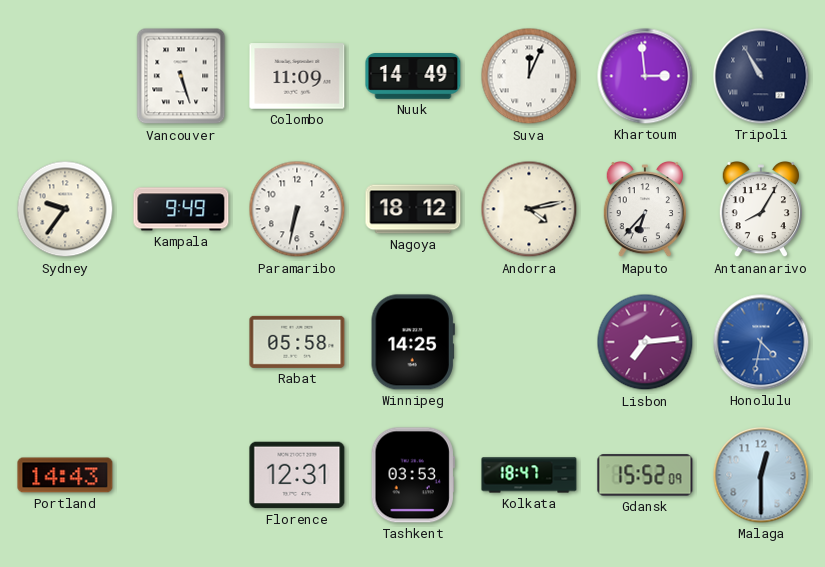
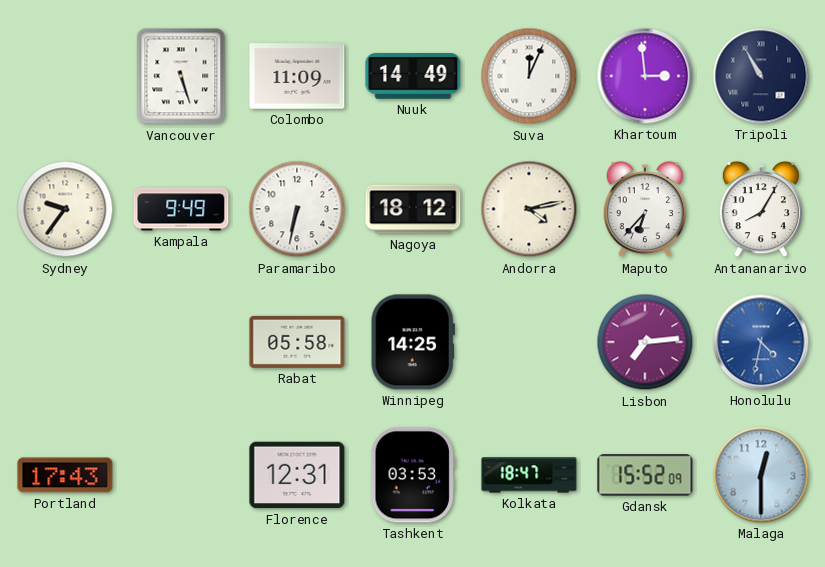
Portland: 14:43 -> 17:43 (65, 475)
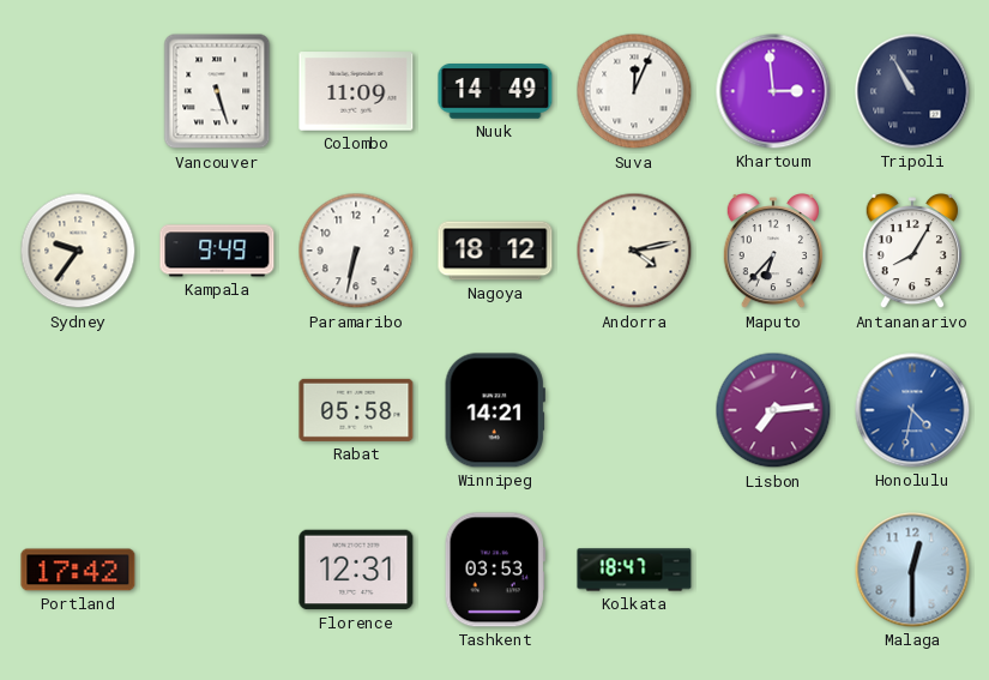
Winnipeg: 14:25 -> 14:21 (495, 410)
Portland: 17:43 -> 17:42 (78, 570)
Gdansk: 15:52 -> none (645, 475)
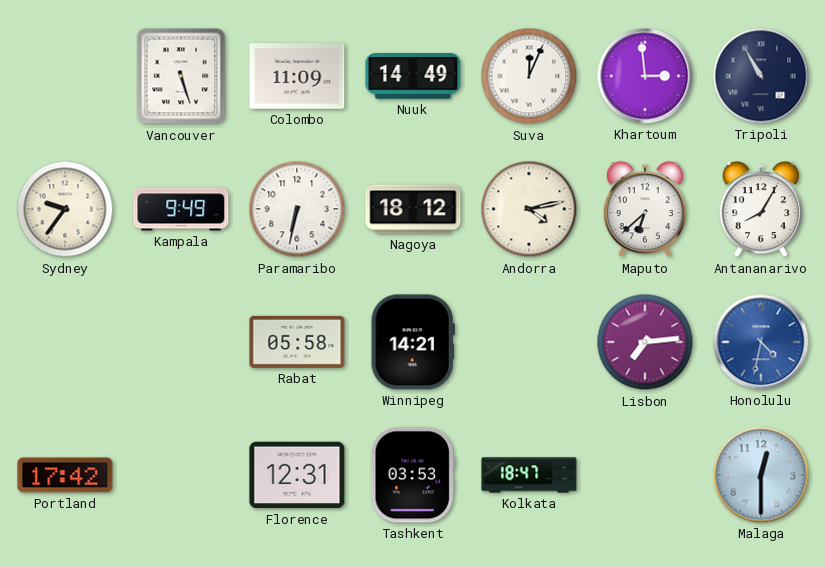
Maputo: 6:37 -> 6:38 (645, 210)
